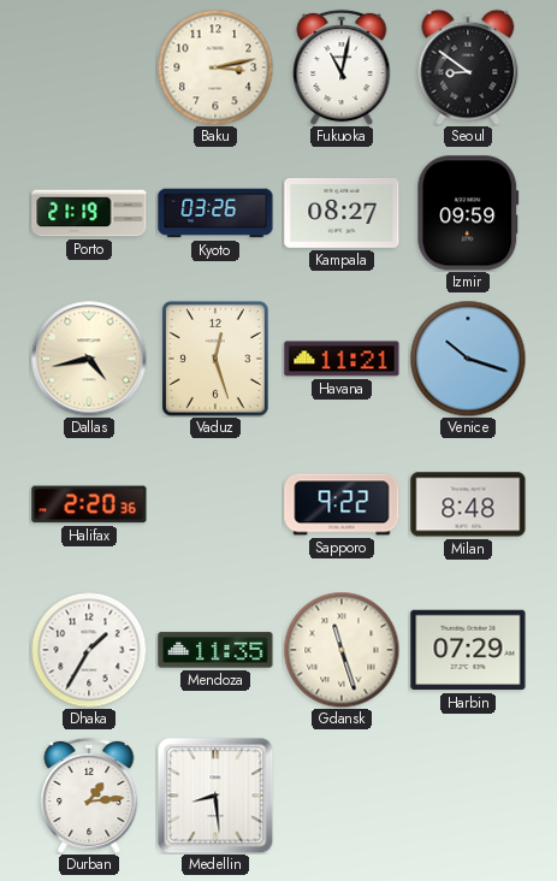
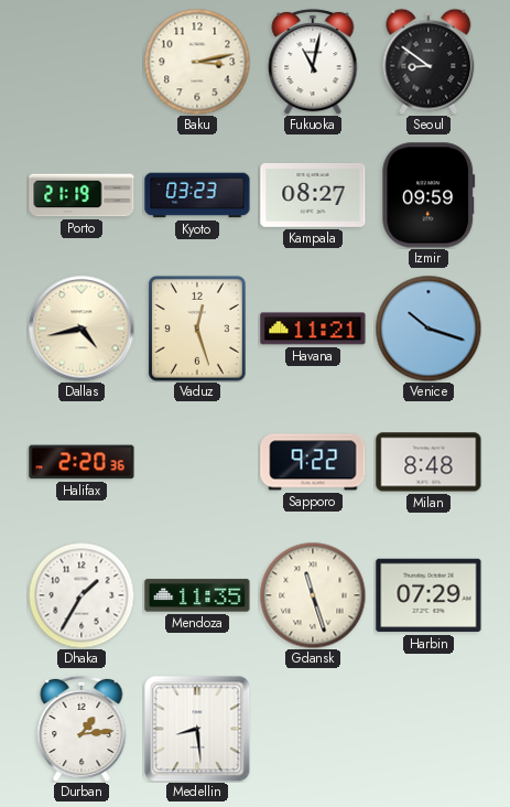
Kyoto: 03:26 -> 03:23 (197, 195)
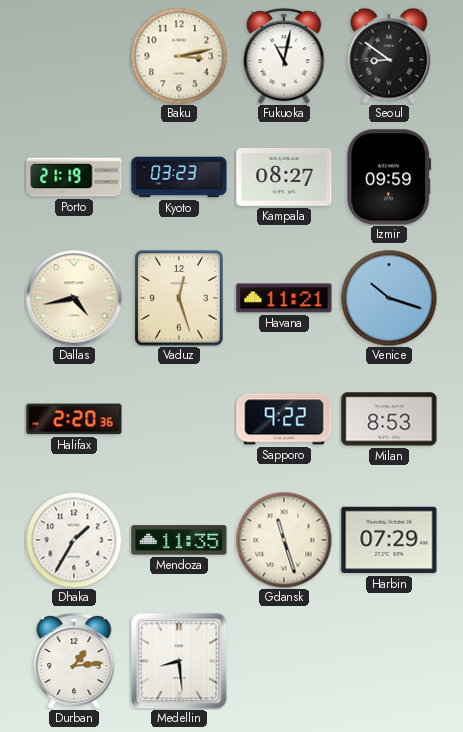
Milan: 8:48 -> 8:53 (389, 419)
